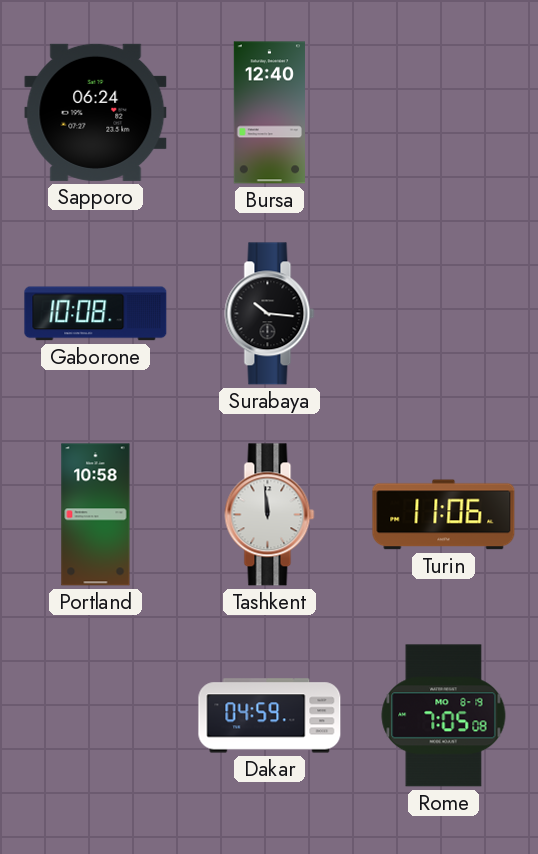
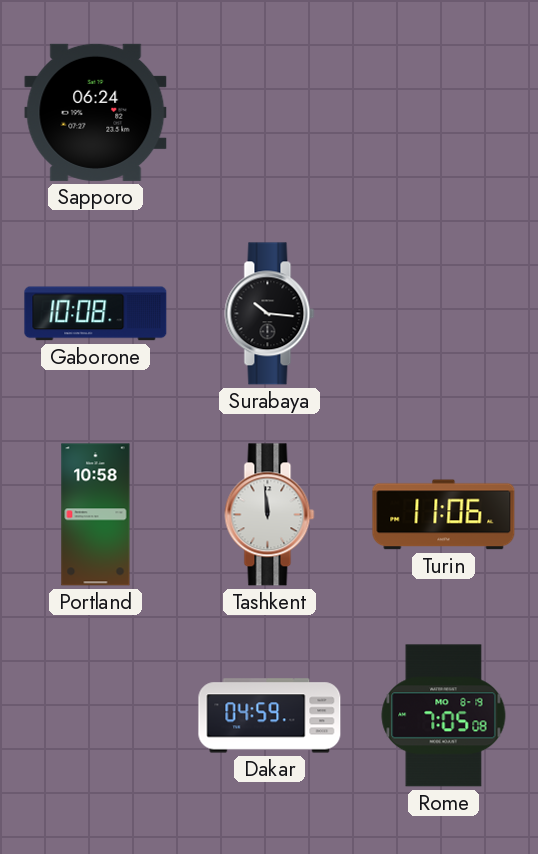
Bursa: 12:40 -> none (269, 113)
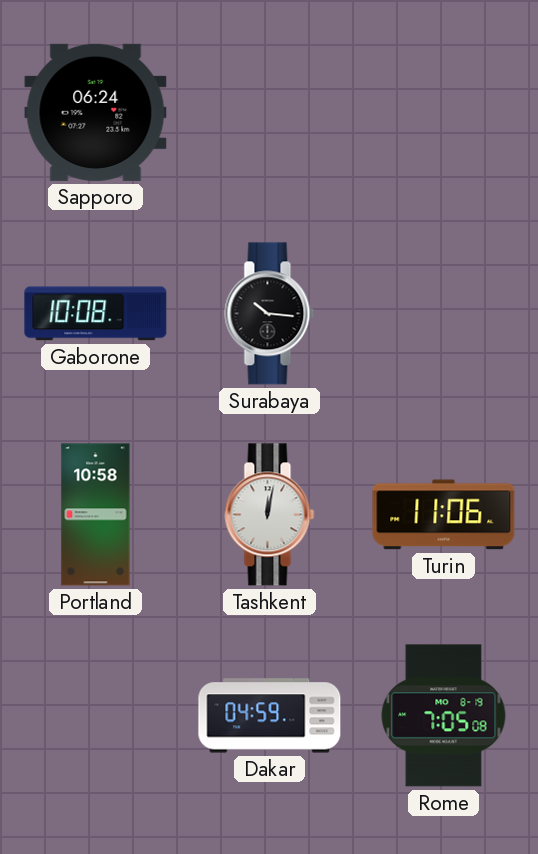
Tashkent: 11:59 -> 12:02 (270, 515)
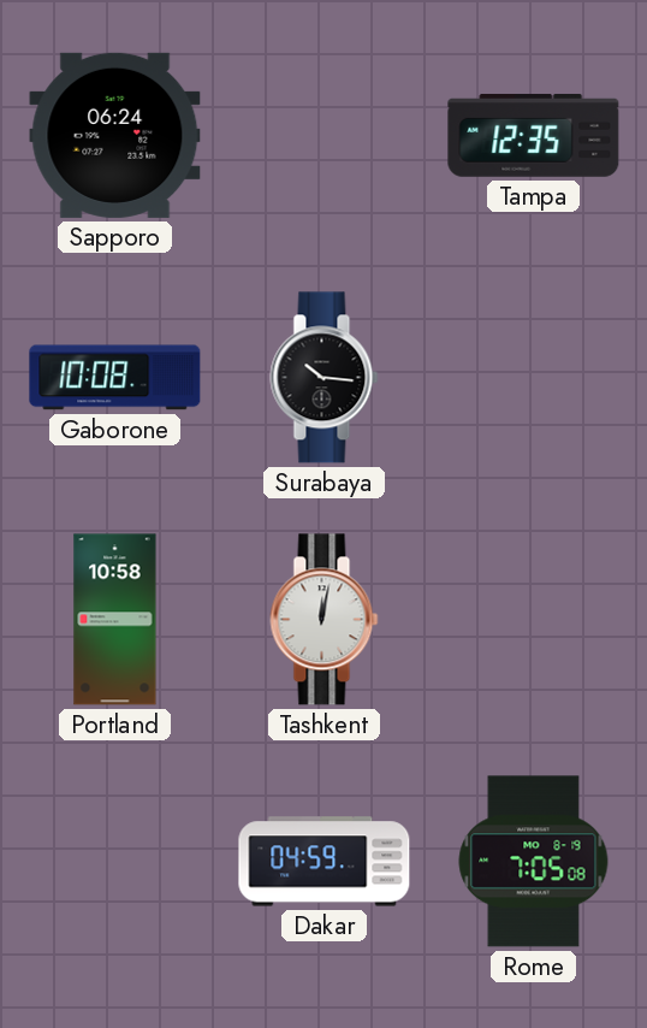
Tampa: none -> 12:35 (534, 135)
Turin: 11:06 -> none (444, 515)
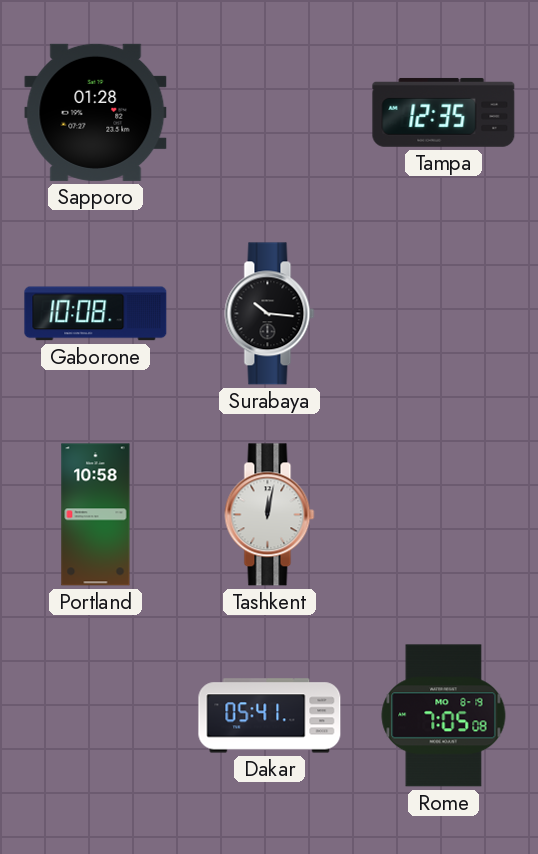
Sapporo: 06:24 -> 01:28 (96, 112)
Dakar: 04:59 -> 05:41 (270, 716)
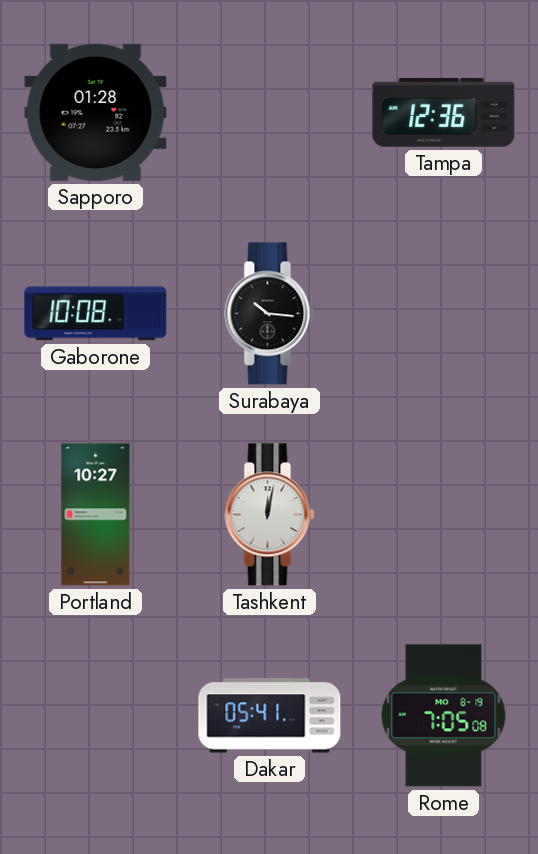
Tampa: 12:35 -> 12:36 (444, 112)
Portland: 10:58 -> 10:27 (96, 515)
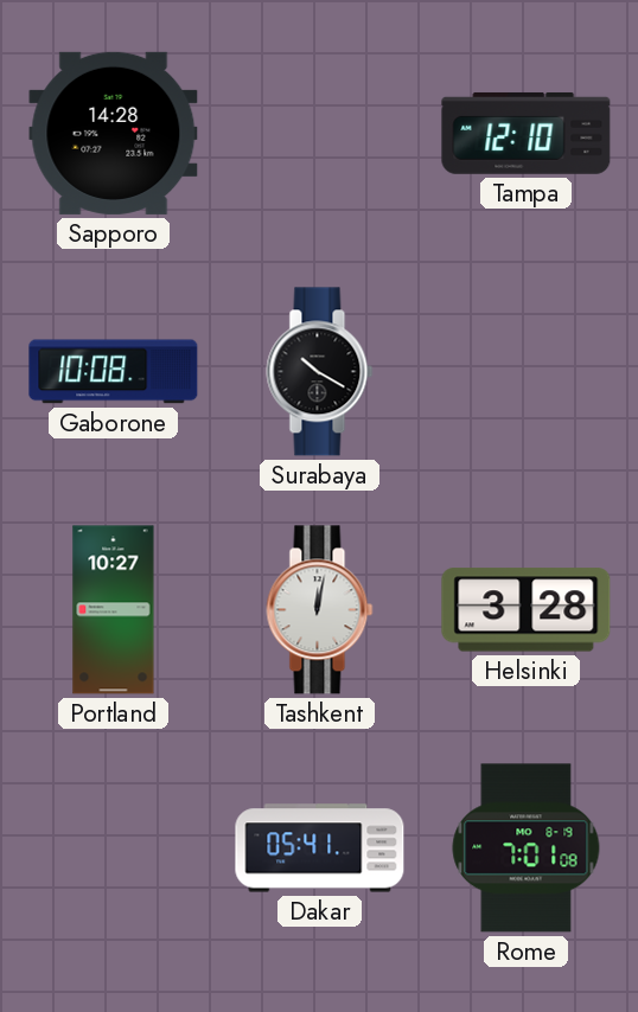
Sapporo: 01:28 -> 14:28 (114, 133)
Tampa: 12:36 -> 12:10 (527, 133)
Surabaya: 10:16 -> 10:20 (320, 372)
Helsinki: none -> 3:28 (527, 610)
Rome: 7:05 -> 7:01 (527, 848)
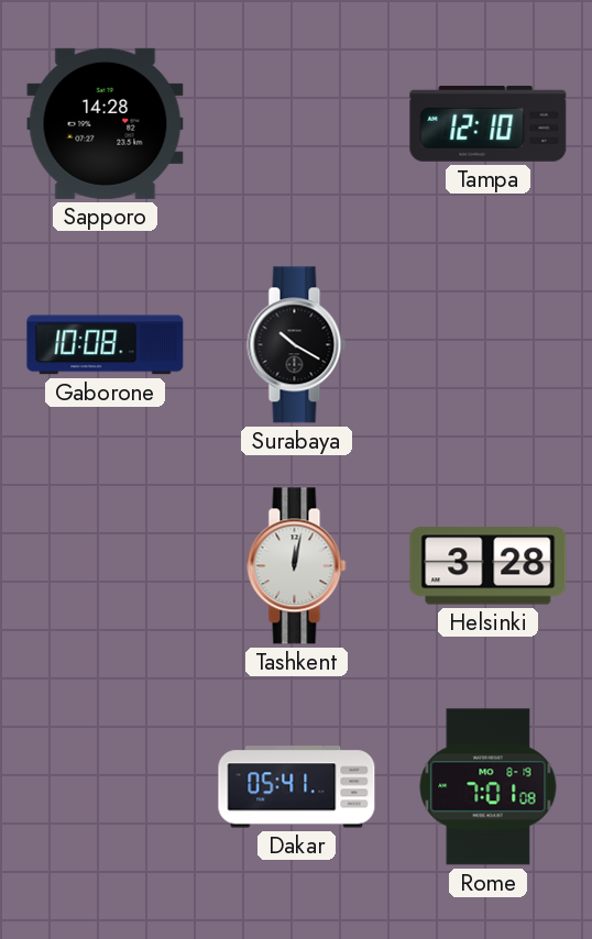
Portland: 10:27 -> none (114, 610)
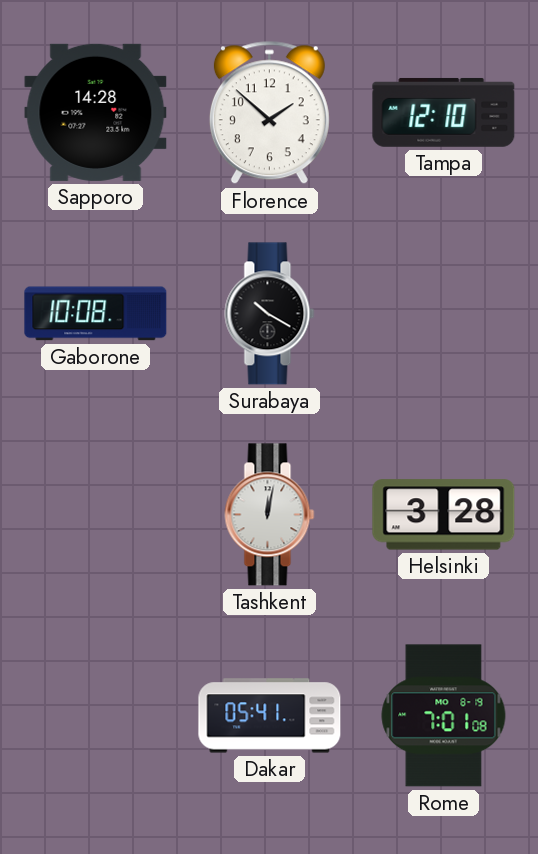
Florence: none -> 1:52 (269, 113)
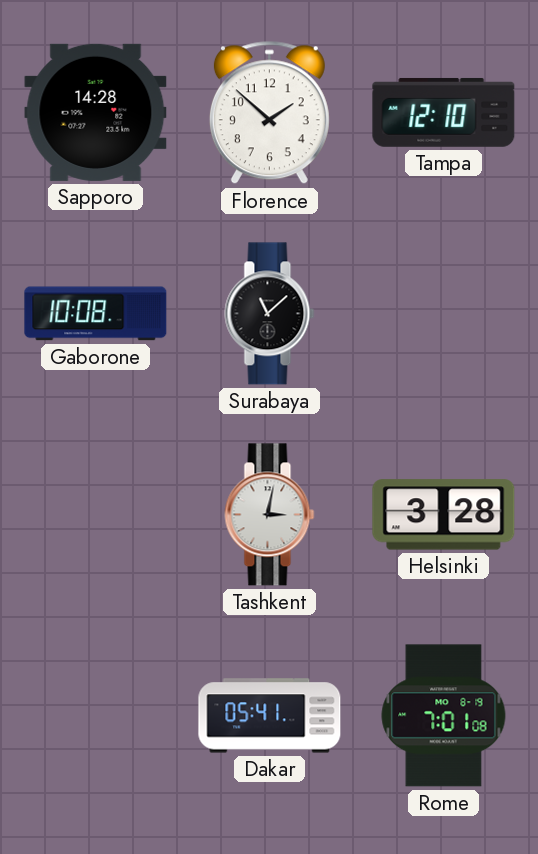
Surabaya: 10:20 -> 11:08 (270, 314)
Tashkent: 12:02 -> 3:02 (270, 515)
